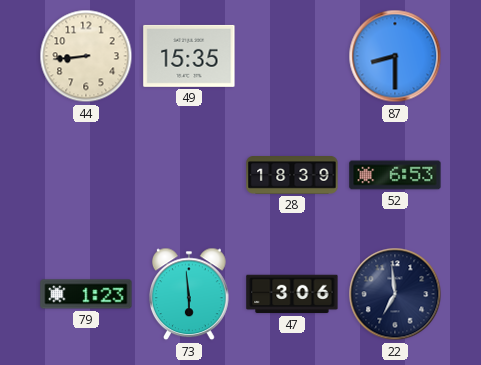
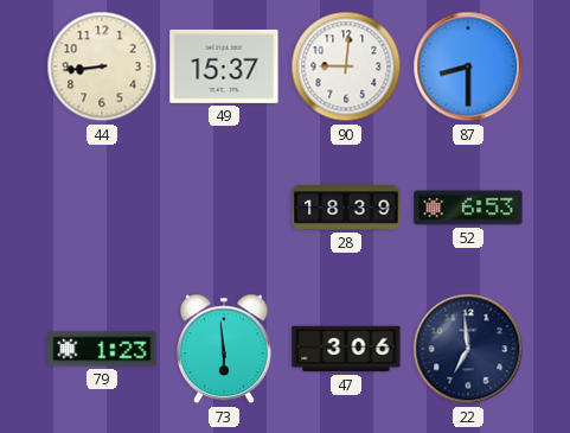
49: 15:35 -> 15:37 (224, 66)
90: none -> 9:01 (346, 66)
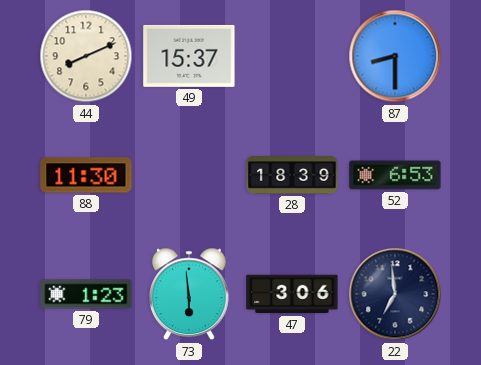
44: 8:44 -> 8:11 (86, 56)
90: 9:01 -> none (346, 66)
88: none -> 11:30 (86, 175)
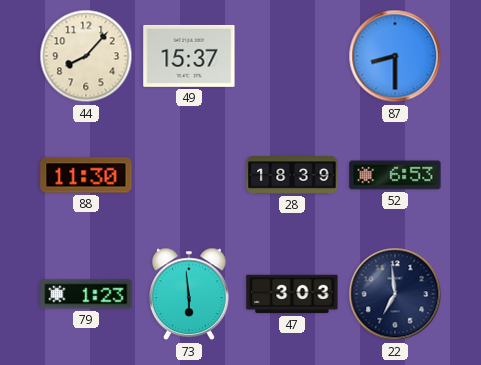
44: 8:11 -> 8:07 (86, 56)
47: 3:06 -> 3:03 (292, 294)
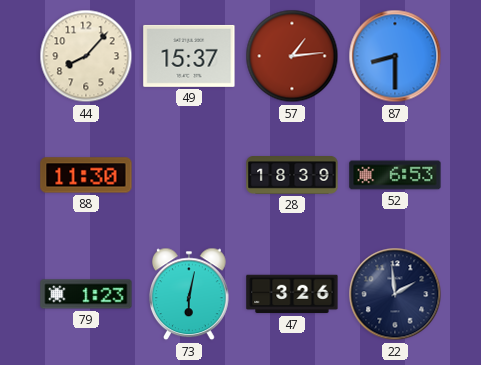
57: none -> 1:14 (292, 56)
73: 5:59 -> 6:02 (190, 294)
47: 3:03 -> 3:26 (292, 294)
22: 6:59 -> 1:59 (395, 294)
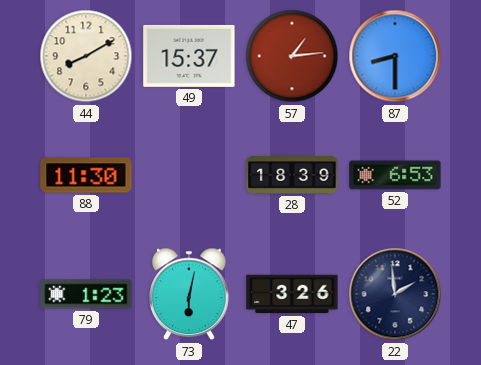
44: 8:07 -> 8:10 (86, 56)
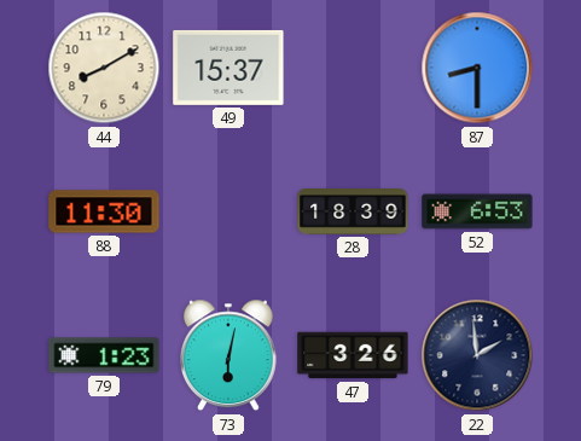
57: 1:14 -> none (292, 56)
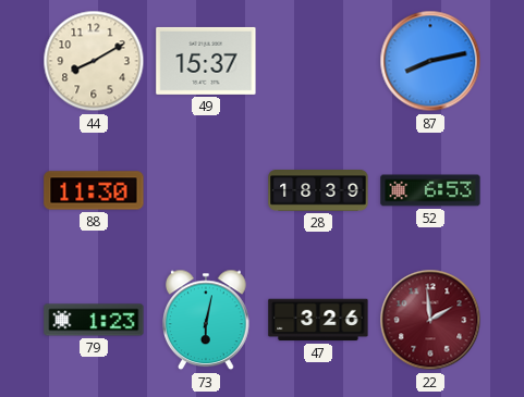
87: 8:30 -> 8:13 (430, 61)
22 dial: navy -> burgundy (430, 320)
